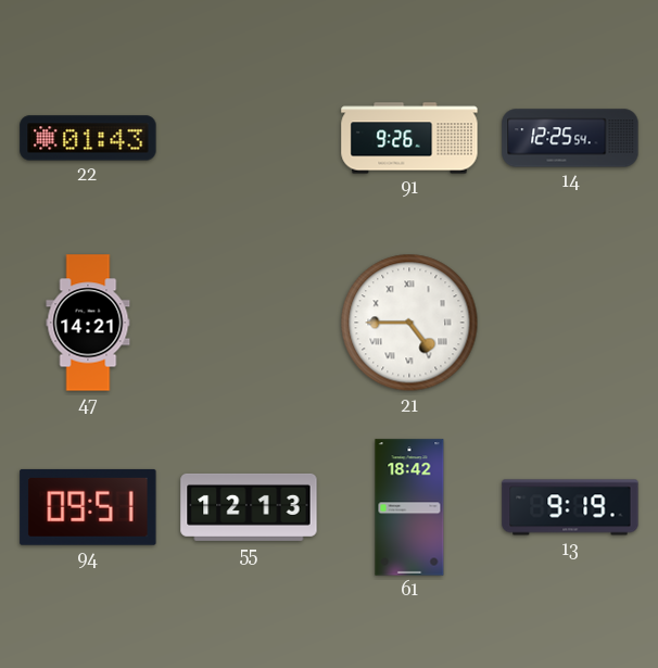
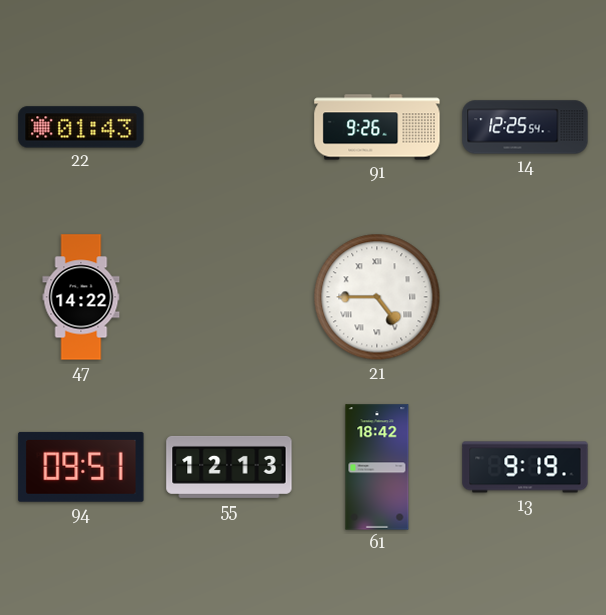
47: 14:21 -> 14:22 (81, 297)
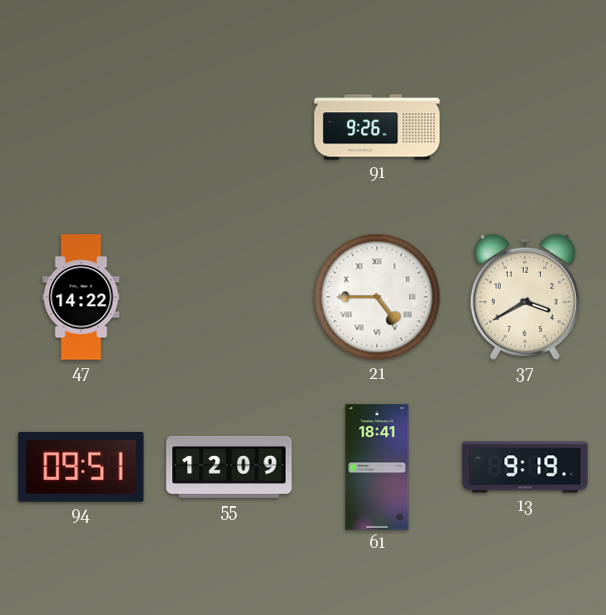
22: 01:43 -> none (81, 127)
14: 12:25 -> none (525, 127)
37: none -> 3:40 (525, 297)
55: 12:13 -> 12:09 (229, 467)
61: 18:42 -> 18:41 (377, 467)
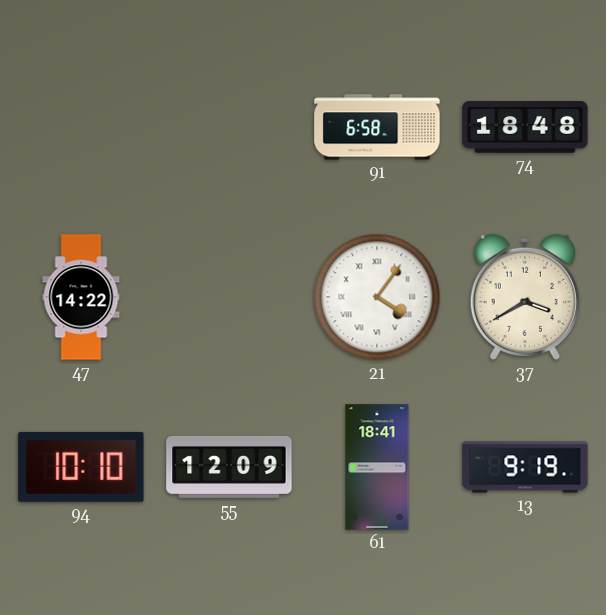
91: 9:26 -> 6:58 (377, 127)
74: none -> 18:48 (525, 127)
21: 4:45 -> 4:06 (377, 297)
94: 09:51 -> 10:10 (81, 467)
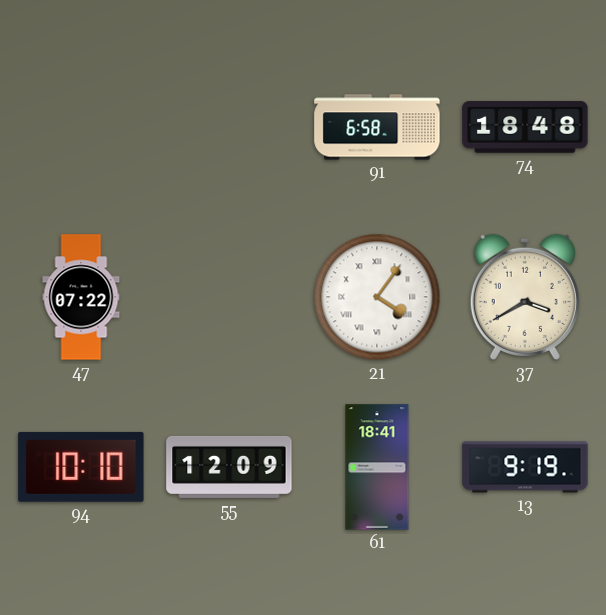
47: 14:22 -> 07:22 (81, 297)
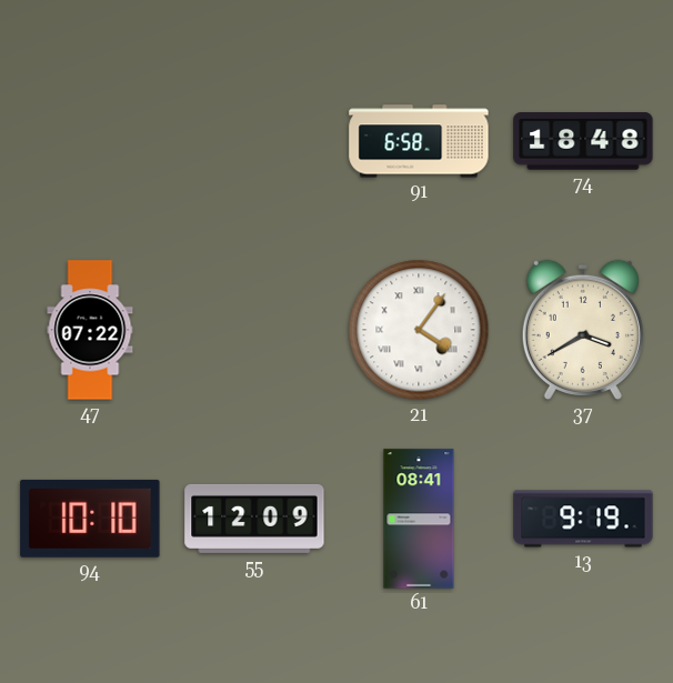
61: 18:41 -> 08:41 (419, 519)
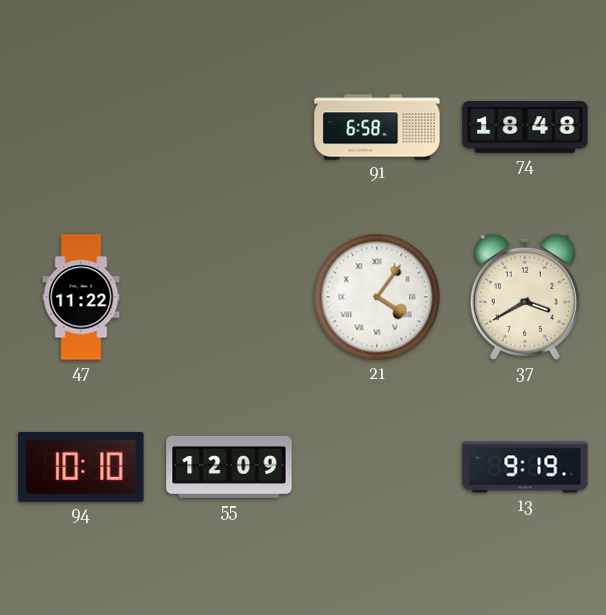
47: 07:22 -> 11:22 (81, 297)
61: 08:41 -> none (419, 519)
